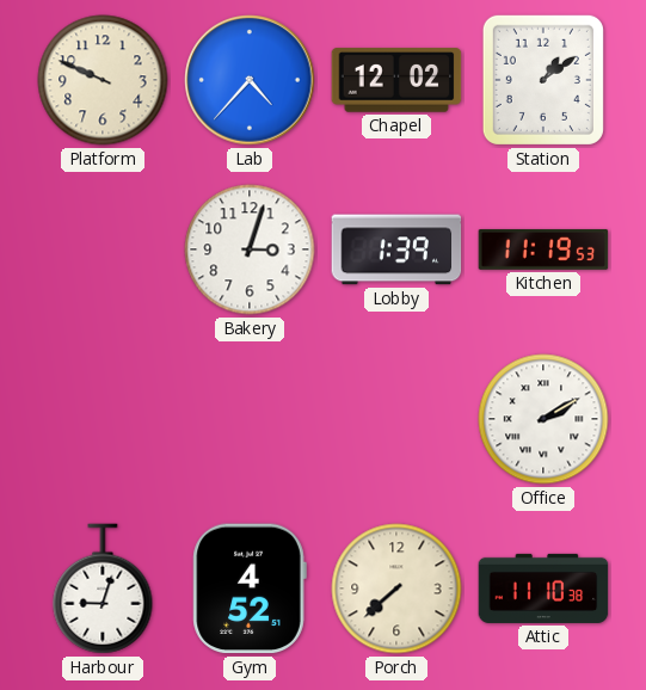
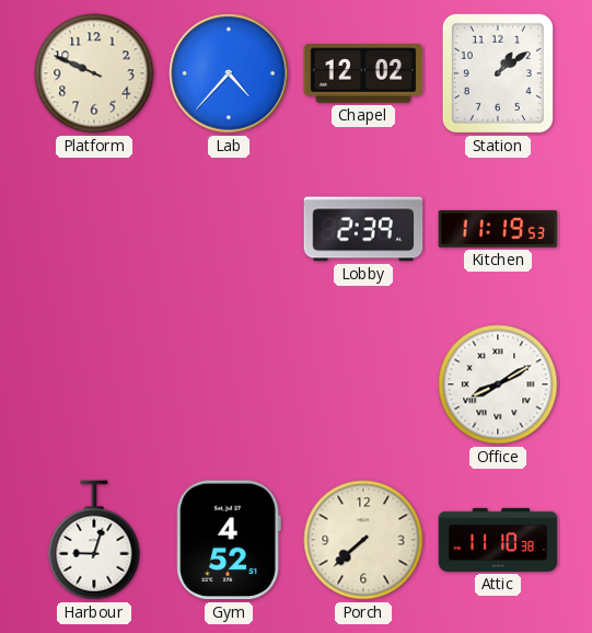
Bakery: 3:03 -> none (250, 249)
Lobby: 1:39 -> 2:39 (363, 229)
Office: 2:10 -> 8:10 (498, 384)
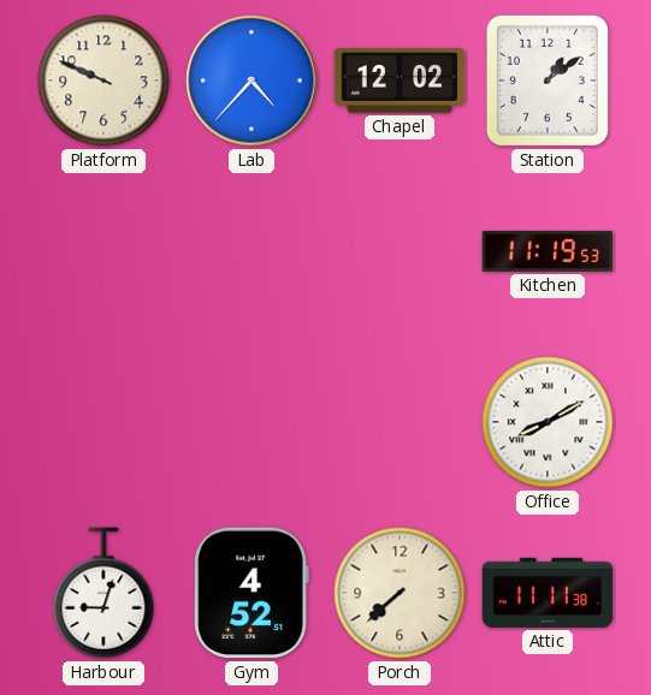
Lobby: 2:39 -> none (363, 229)
Attic: 11:10 -> 11:11 (548, 593)
